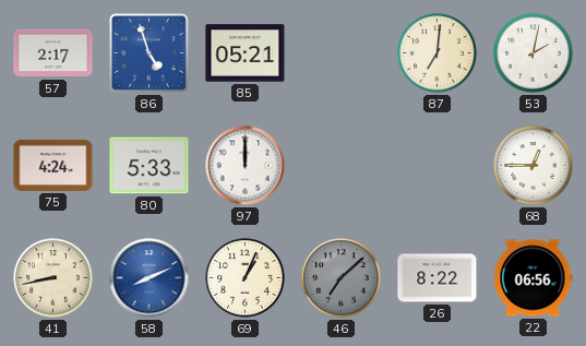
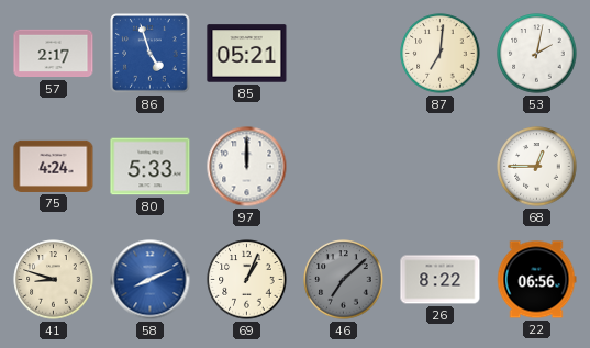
41: 8:43 -> 8:48 (54, 280)
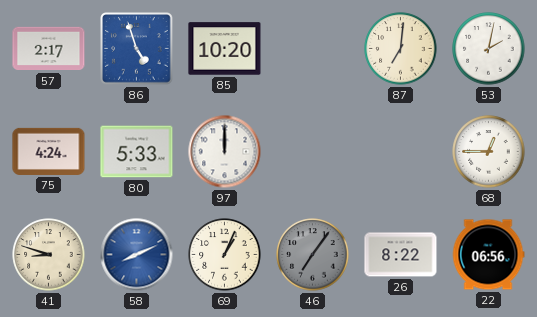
85: 05:21 -> 10:20 (225, 49)
46: 7:08 -> 7:06 (313, 255)
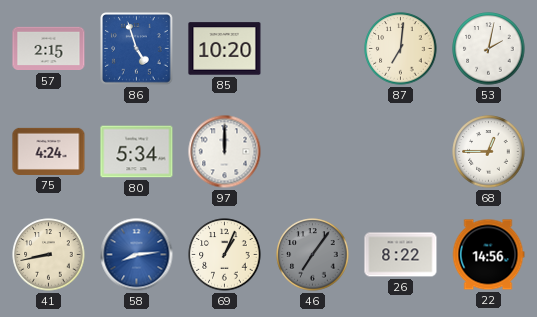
57: 2:17 -> 2:15 (49, 49)
80: 5:33 -> 5:34 (137, 152)
41: 8:48 -> 8:43 (49, 255)
58: 8:11 -> 8:14 (137, 255)
22: 06:56 -> 14:56 (488, 255)
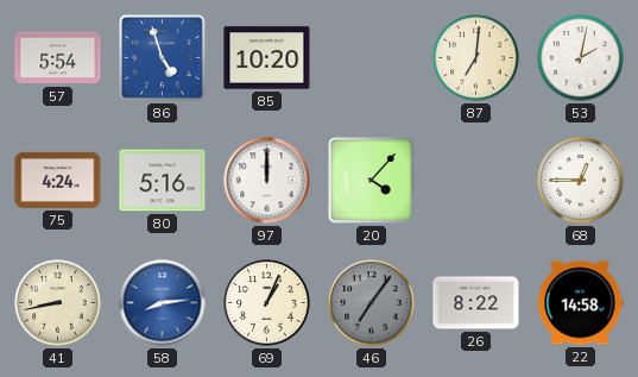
57: 2:15 -> 5:54 (58, 58)
80: 5:34 -> 5:16 (163, 181)
20: none -> 4:07 (372, 181)
22: 14:56 -> 14:58 (580, 303)
